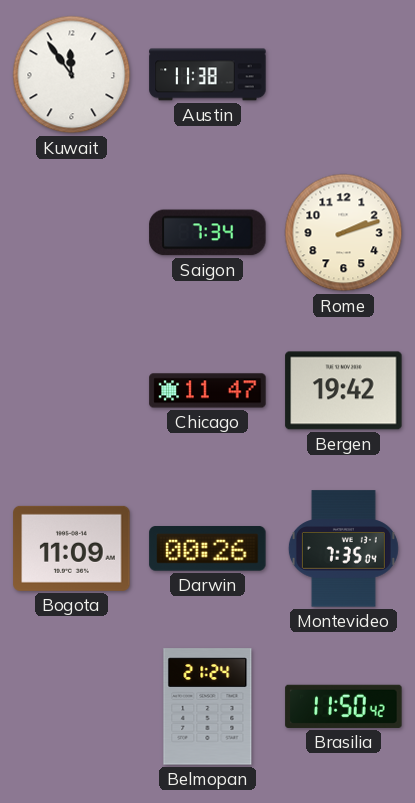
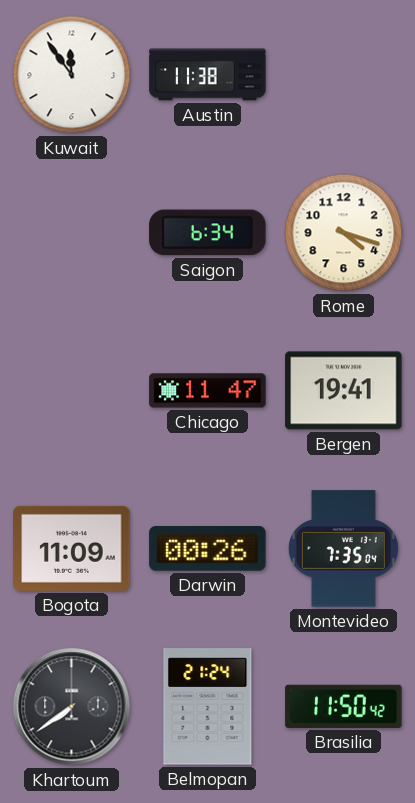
Saigon: 7:34 -> 6:34 (208, 233)
Rome: 2:12 -> 4:18 (344, 233)
Bergen: 19:42 -> 19:41 (344, 391)
Khartoum: none -> 7:39 (72, 707)
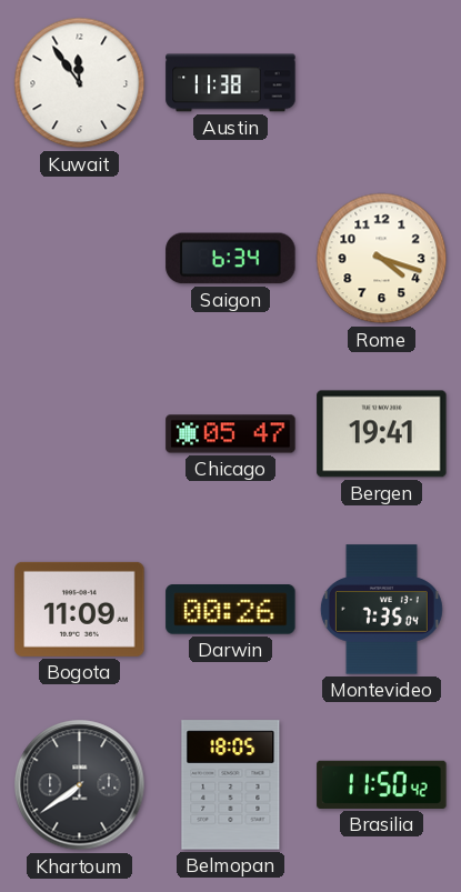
Chicago: 11:47 -> 05:47 (231, 434)
Belmopan: 21:24 -> 18:05 (231, 785)
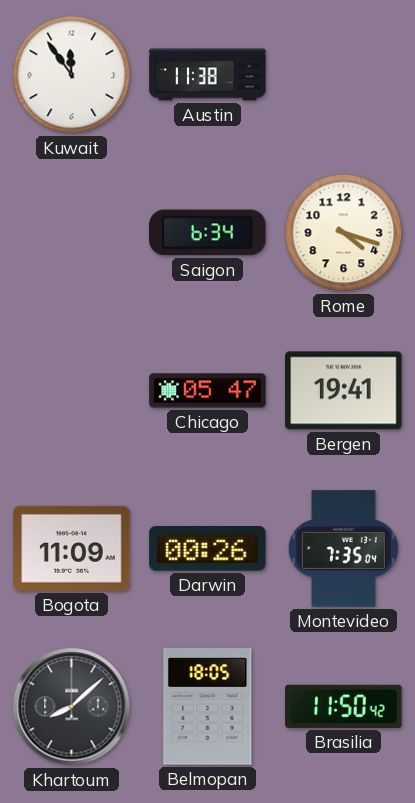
Khartoum: 7:39 -> 8:08 (72, 707)
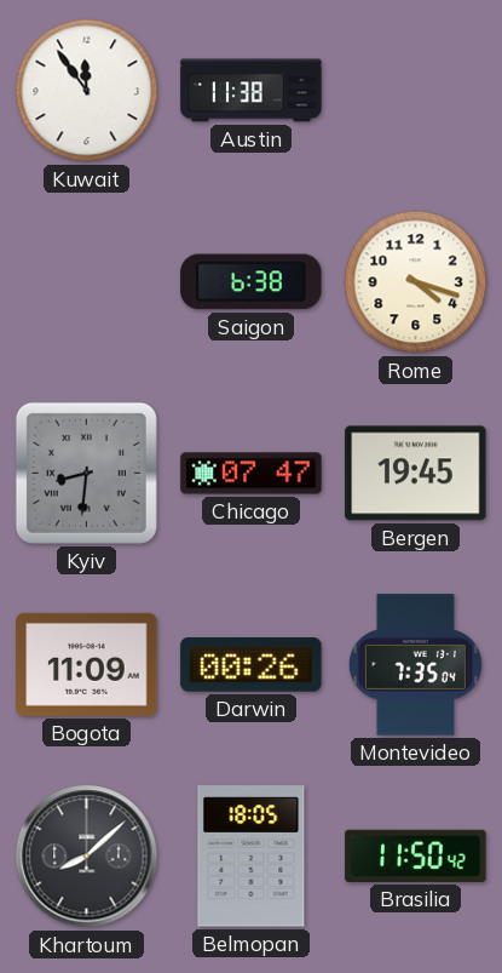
Saigon: 6:34 -> 6:38 (252, 282)
Kyiv: none -> 8:31 (86, 473)
Chicago: 05:47 -> 07:47 (252, 474)
Bergen: 19:41 -> 19:45 (416, 474)
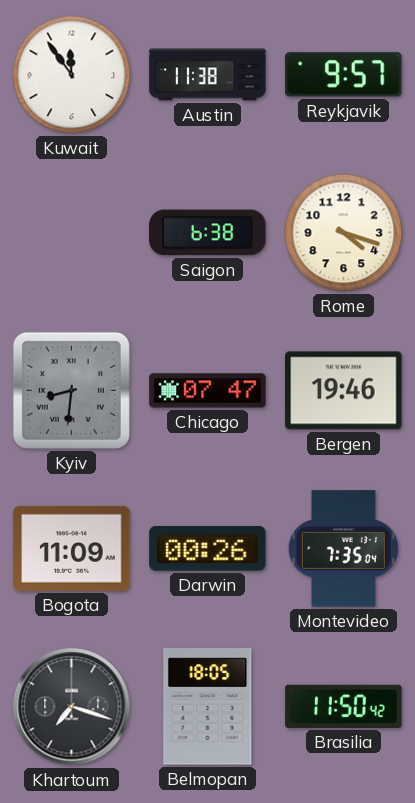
Reykjavik: none -> 9:57 (344, 75)
Bergen: 19:45 -> 19:46 (344, 391)
Khartoum: 8:08 -> 7:18 (72, 707)
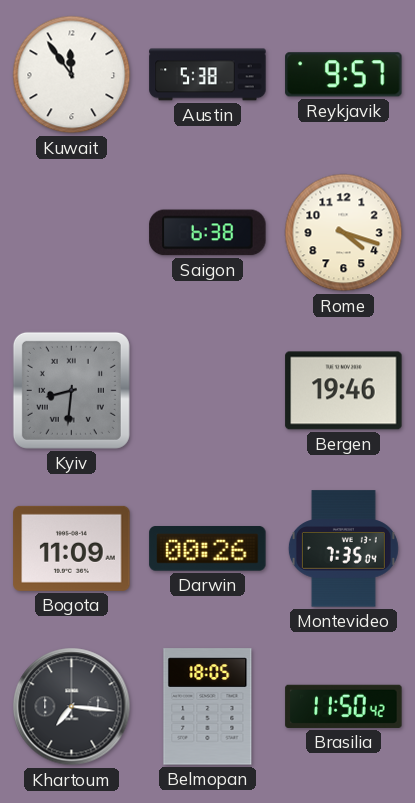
Austin: 11:38 -> 5:38 (208, 75)
Chicago: 07:47 -> none (208, 391)
Khartoum: 7:18 -> 7:16 (72, 707)
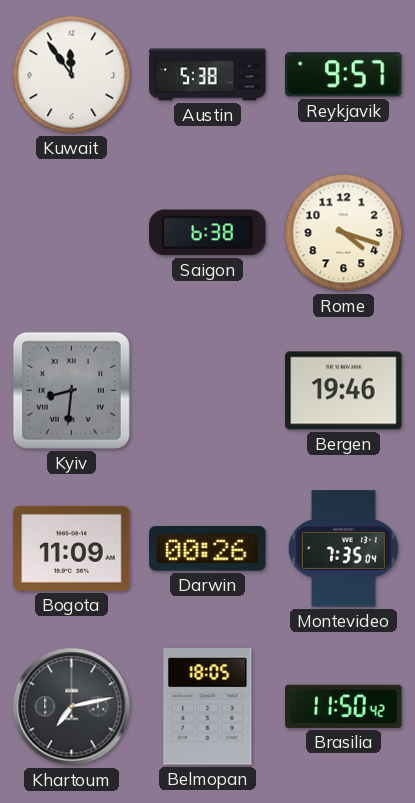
Khartoum: 7:16 -> 7:13 (72, 707)
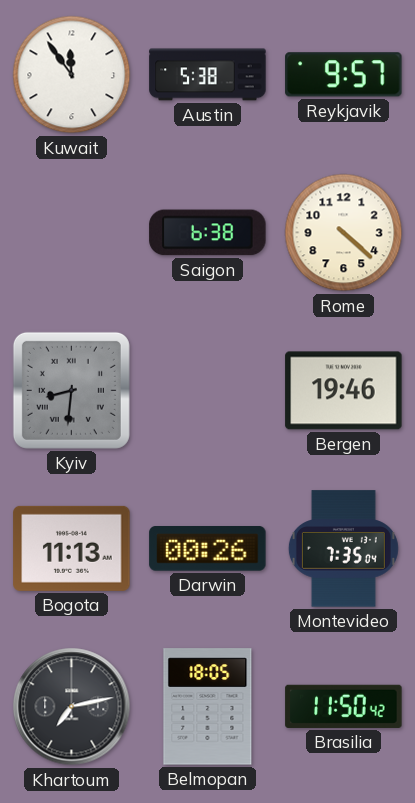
Rome: 4:18 -> 4:22 (344, 233)
Bogota: 11:09 -> 11:13 (72, 548)
